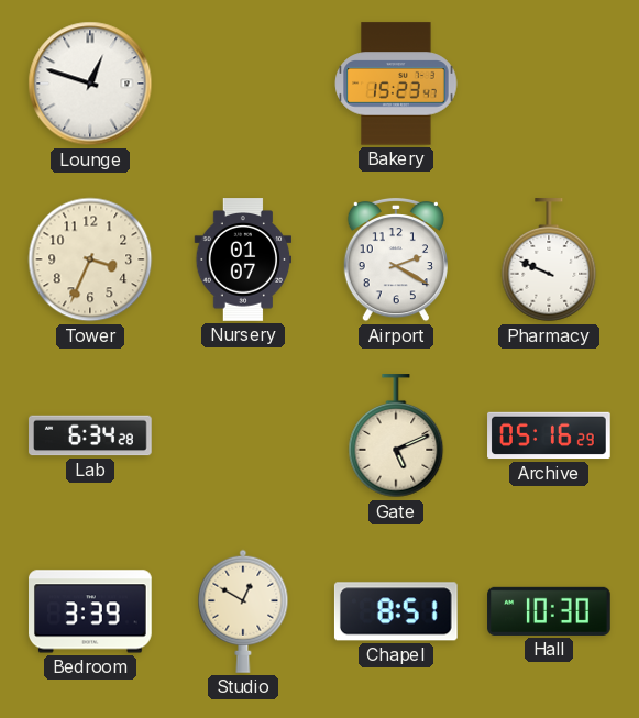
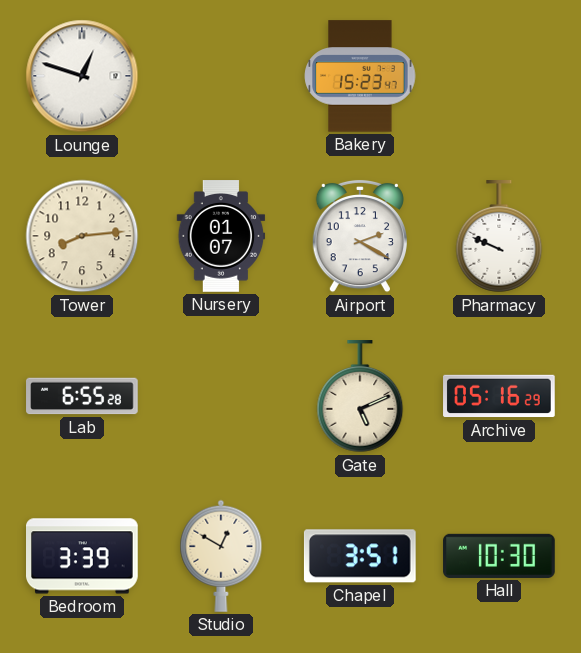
Tower: 3:34 -> 8:14 (82, 236)
Lab: 6:34 -> 6:55 (82, 396)
Chapel: 8:51 -> 3:51 (360, 556)
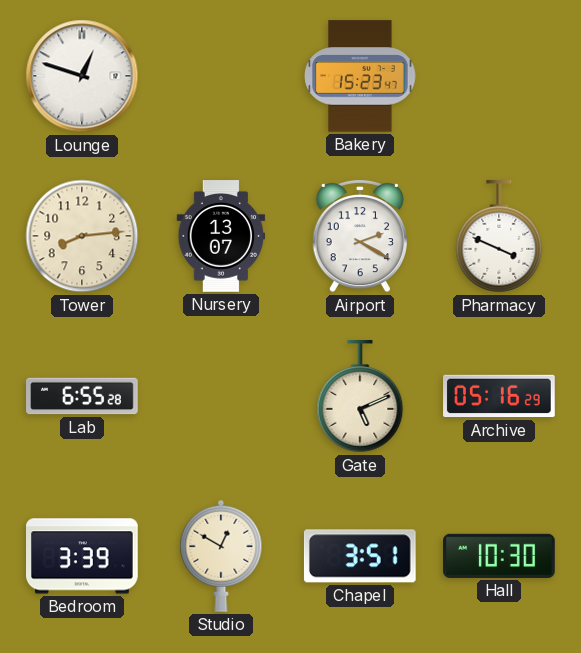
Nursery: 01:07 -> 13:07 (221, 236)
Pharmacy: 9:49 -> 3:49 (499, 237)
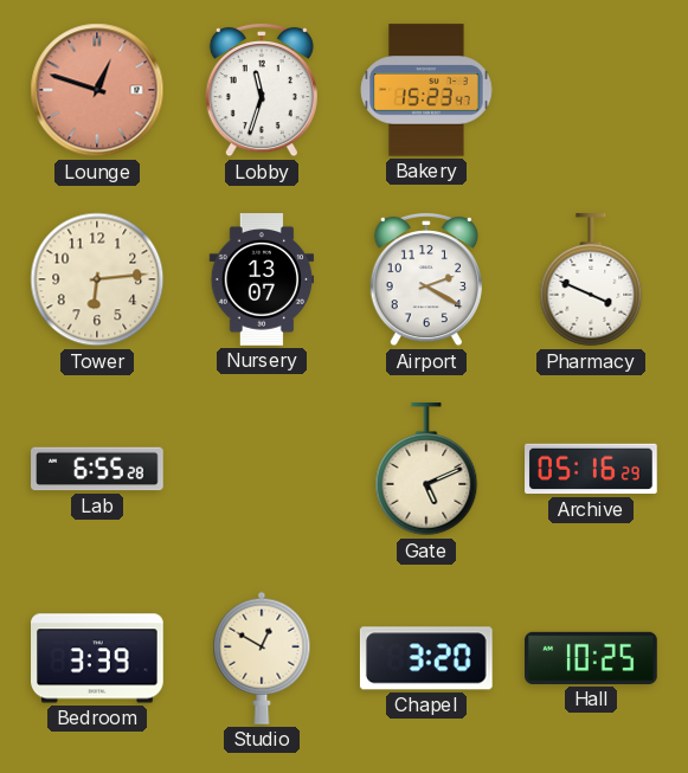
Lounge dial: white -> salmon (97, 90)
Lobby: none -> 11:33 (262, 90)
Tower: 8:14 -> 6:14 (97, 279)
Chapel: 3:51 -> 3:20 (426, 658)
Hall: 10:30 -> 10:25 (591, 658)
